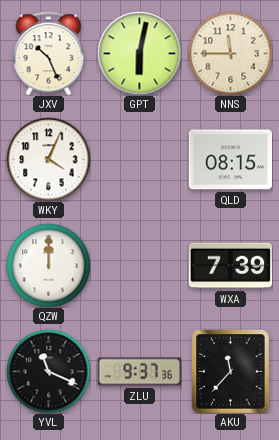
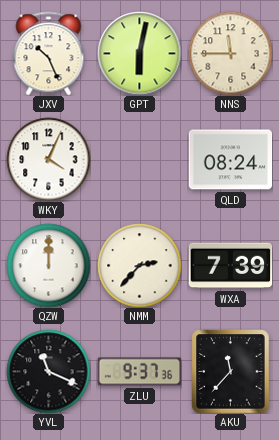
QLD: 08:15 -> 08:24 (230, 160)
NMM: none -> 2:37 (139, 265)
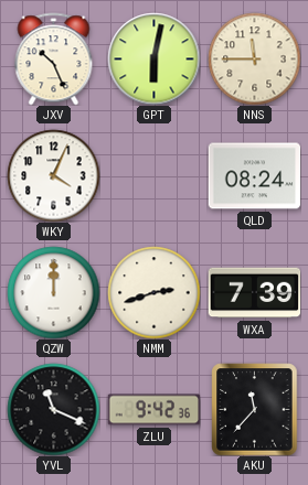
NMM: 2:37 -> 2:42 (153, 292)
ZLU: 9:37 -> 9:42 (153, 410)
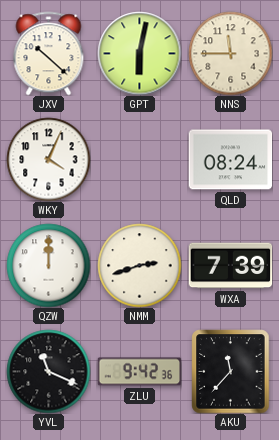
JXV: 10:26 -> 10:22 (49, 53)
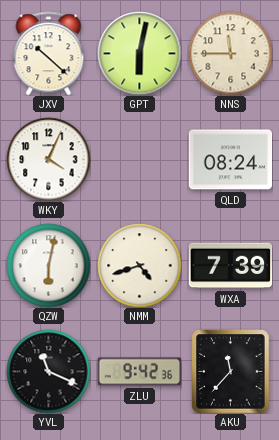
QZW: 12:00 -> 6:02 (48, 265)
NMM: 2:42 -> 4:42 (139, 265)
